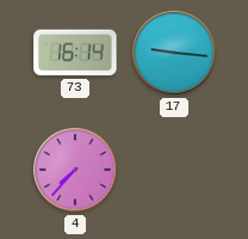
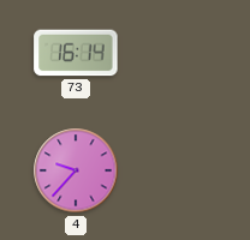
17: 9:16 -> none (174, 53)
4: 7:37 -> 9:37 (76, 170)
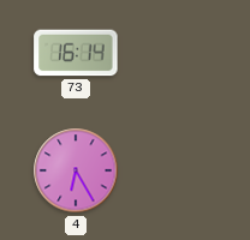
4: 9:37 -> 6:25 (76, 170)
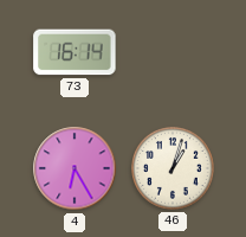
46: none -> 1:03 (174, 169)
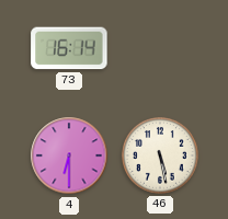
4: 6:25 -> 6:30 (69, 155)
46: 1:03 -> 5:28 (161, 157)
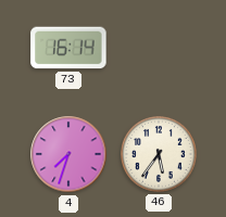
4: 6:30 -> 7:33 (68, 154)
46: 5:28 -> 5:36 (160, 155)
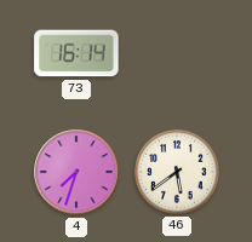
46: 5:36 -> 5:39 (178, 173)
